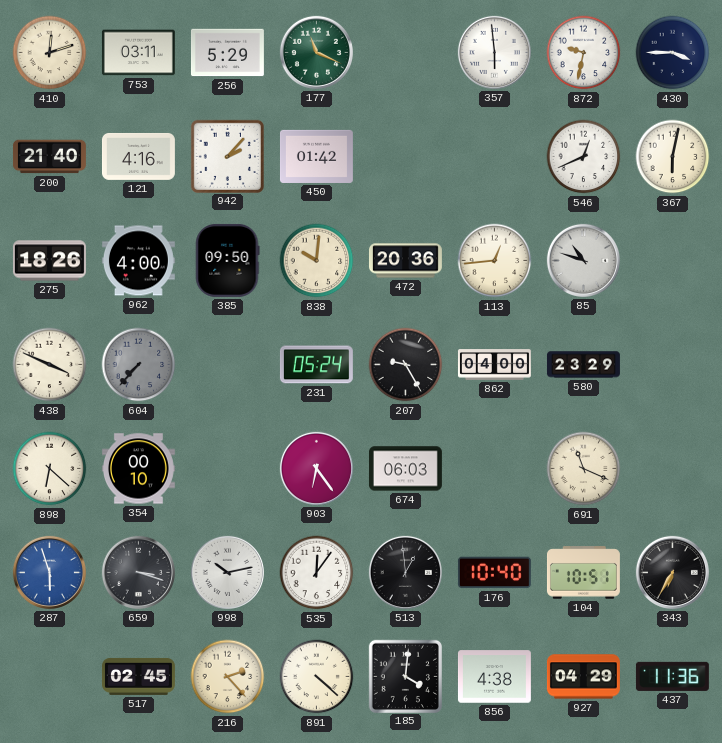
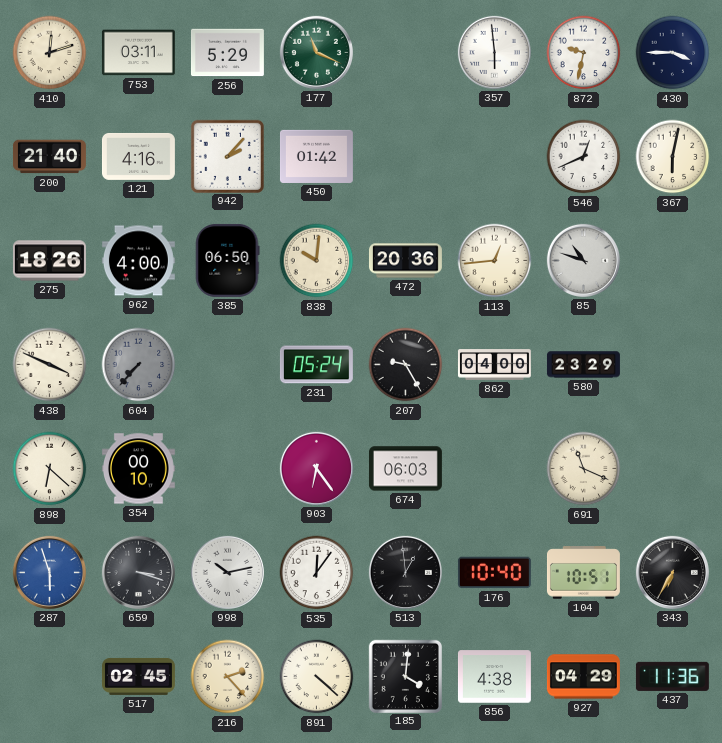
385: 09:50 -> 06:50 (227, 260)
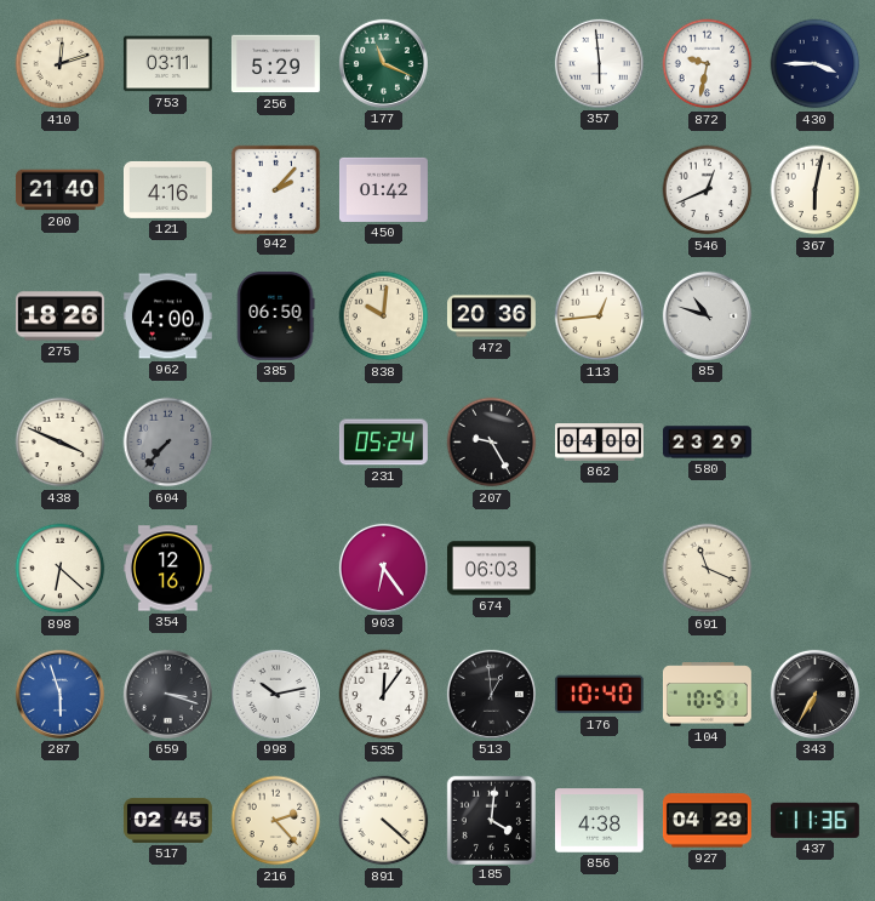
354: 00:10 -> 12:16 (167, 569)
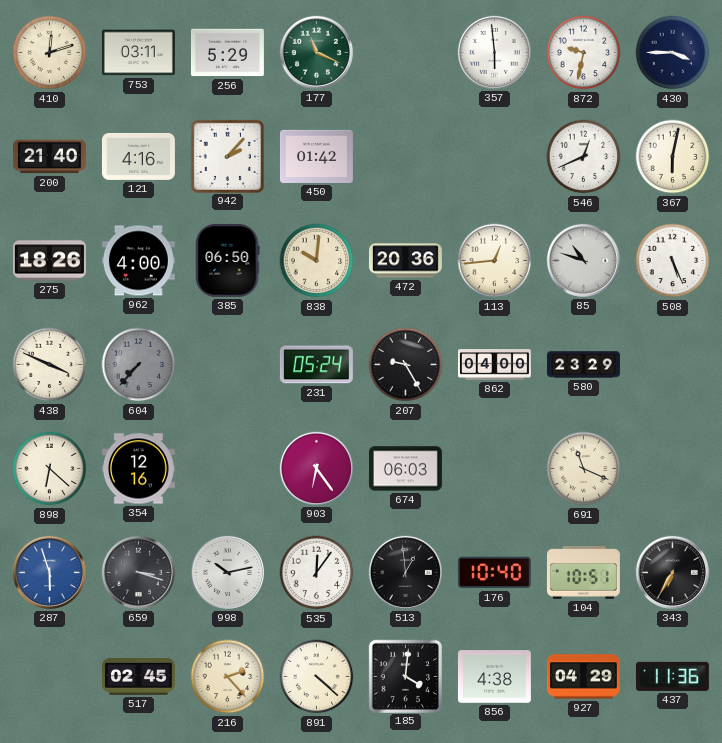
508: none -> 5:26 (673, 261)
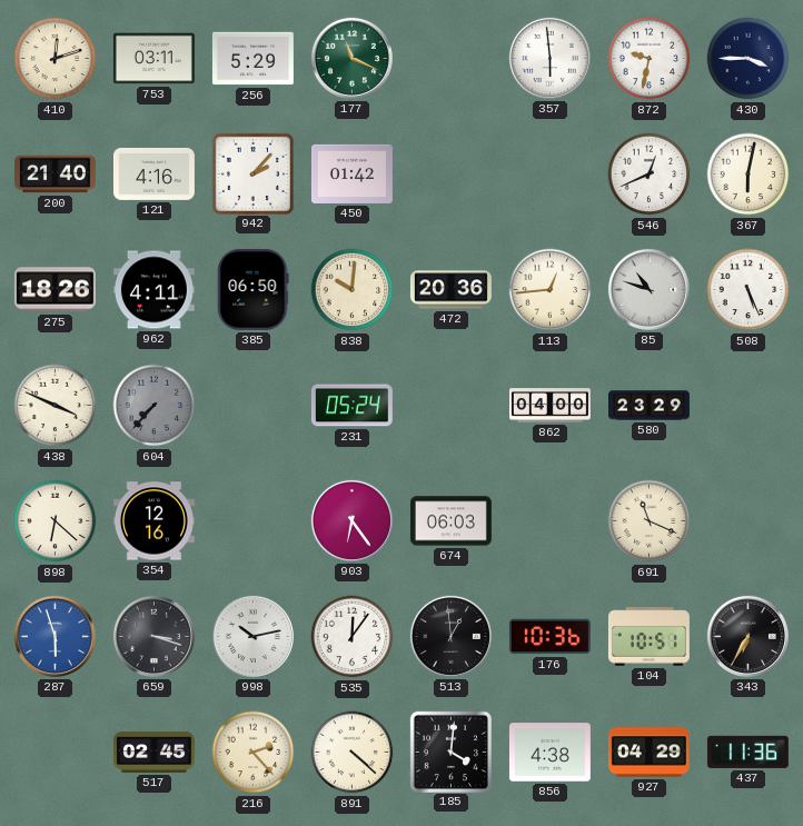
962: 4:00 -> 4:11 (153, 290)
207: 9:25 -> none (406, 365)
176: 10:40 -> 10:36 (549, 637)
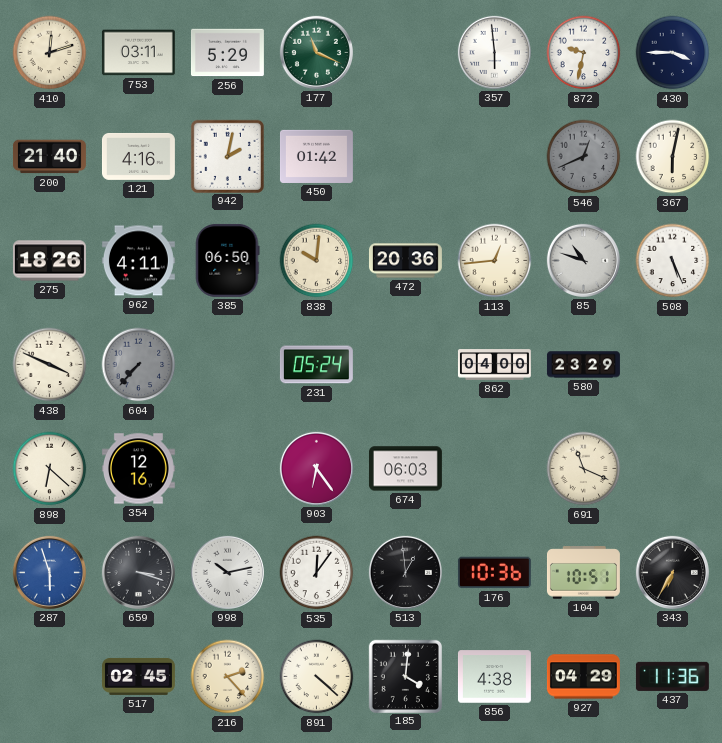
942: 2:07 -> 2:02 (227, 156)
546 dial: white -> grey (584, 157)
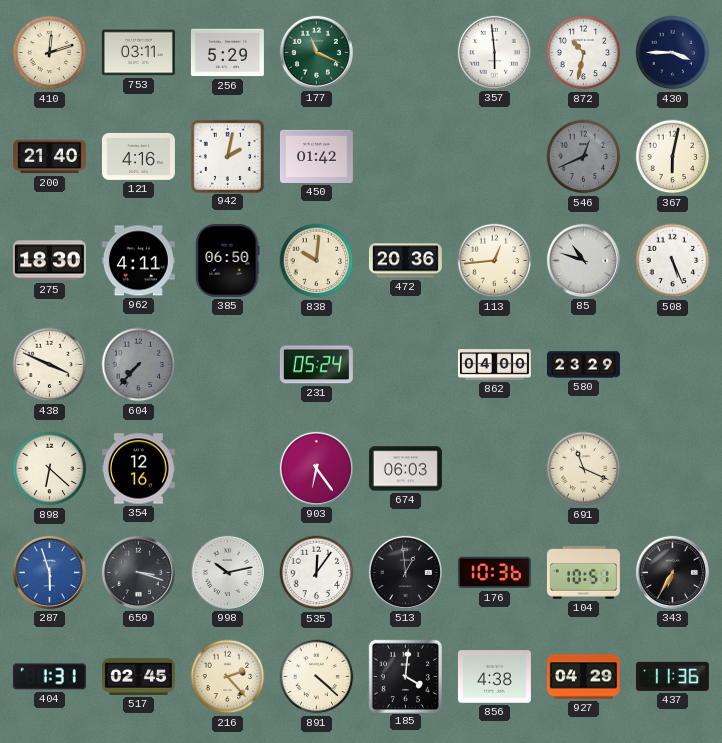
872: 9:32 -> 10:32 (584, 53)
275: 18:26 -> 18:30 (49, 261)
404: none -> 1:31 (49, 677)
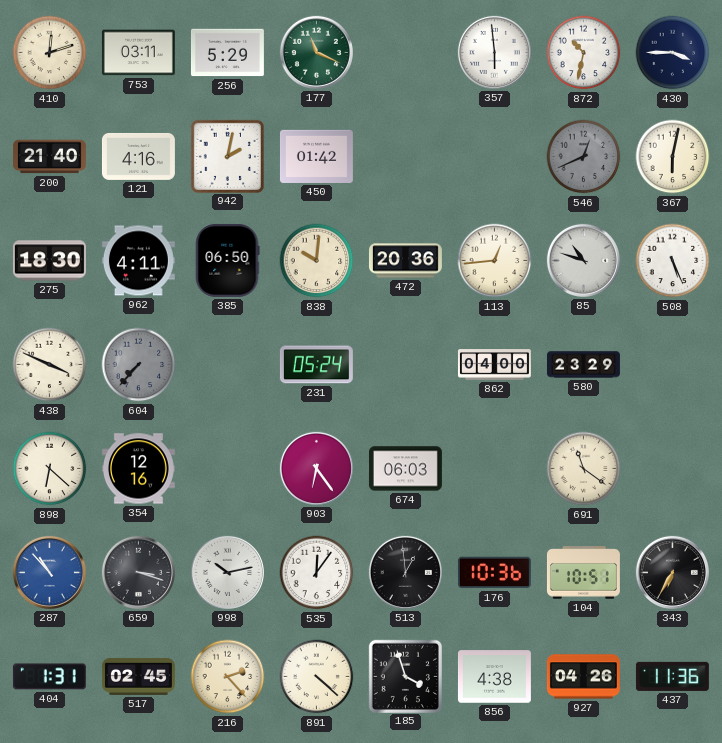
691: 11:19 -> 11:21 (584, 469)
287: 5:57 -> 10:53 (49, 572)
185: 4:01 -> 3:57 (405, 676)
927: 04:29 -> 04:26 (583, 677)
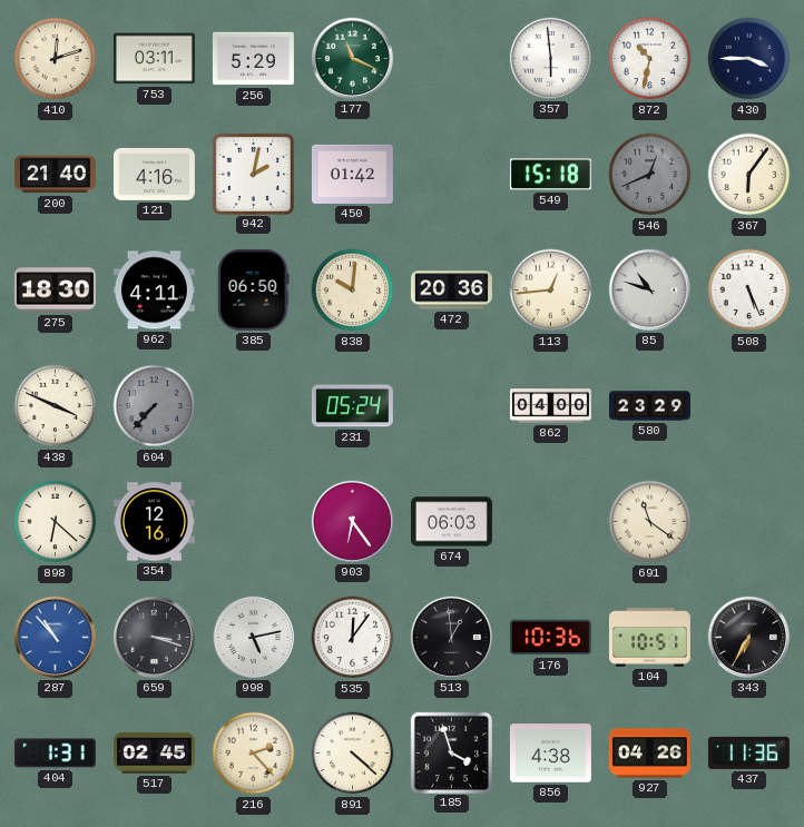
549: none -> 15:18 (550, 175)
367: 6:02 -> 6:06 (749, 175)
998: 10:13 -> 5:13 (253, 637)
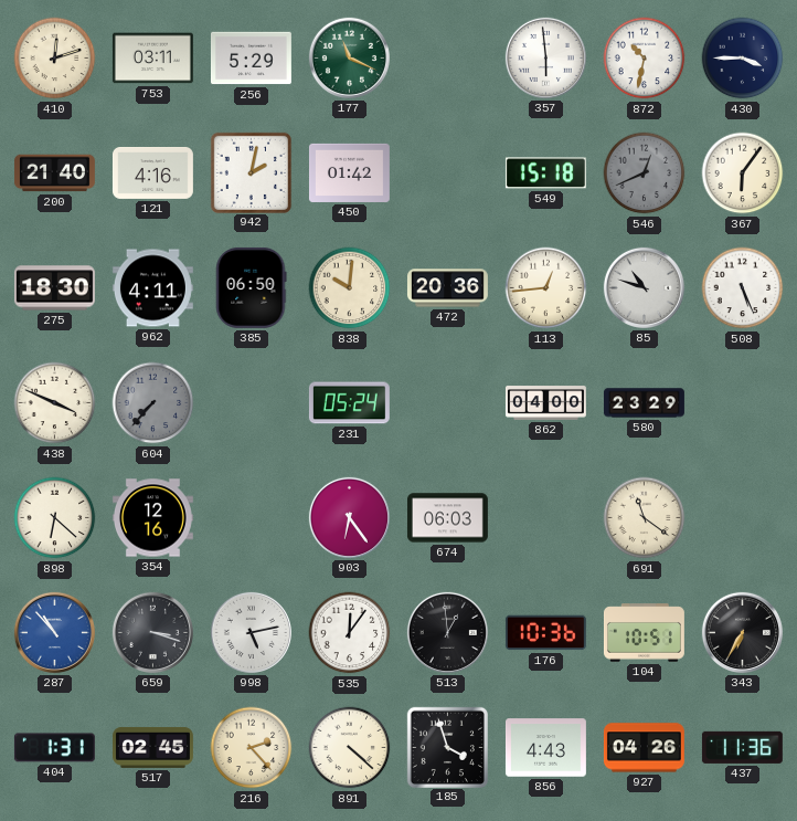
856: 4:38 -> 4:43 (545, 748)
